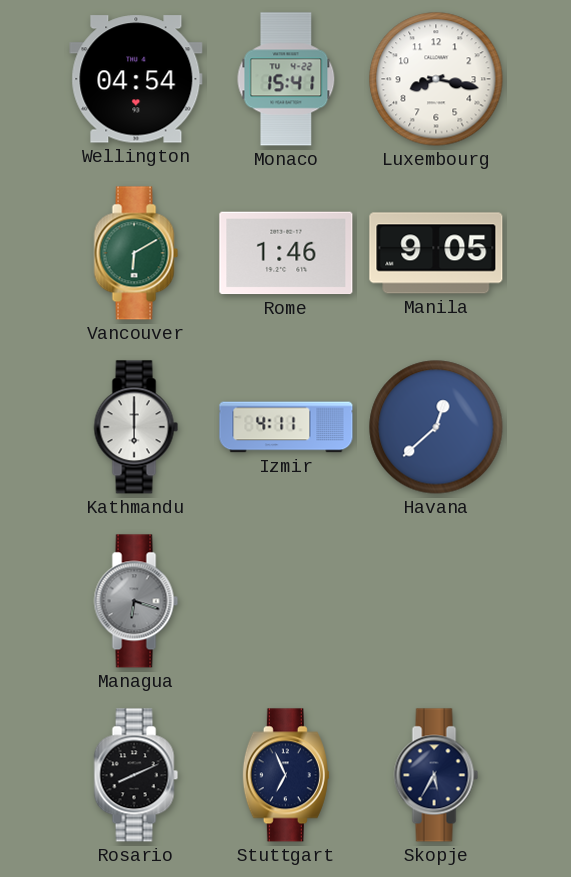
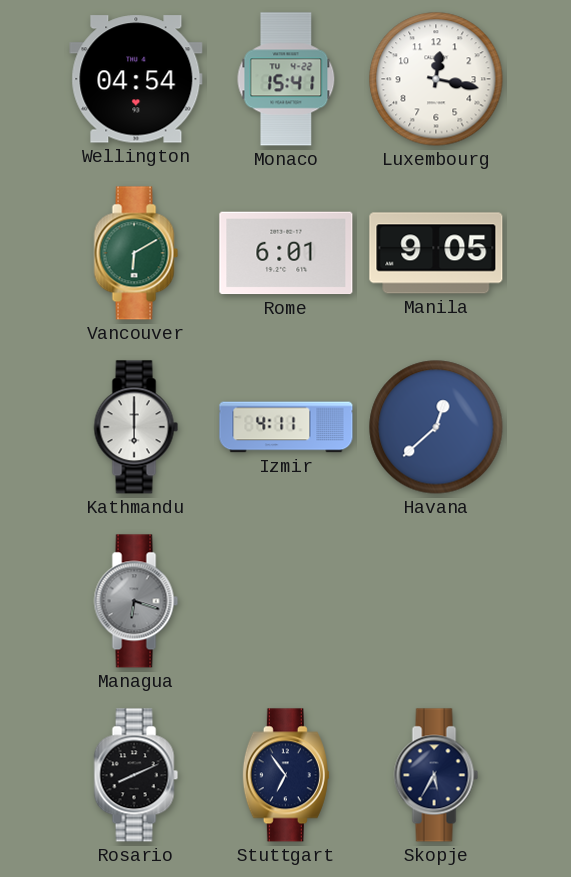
Luxembourg: 8:17 -> 12:17 (436, 79)
Rome: 1:46 -> 6:01 (286, 253)
Stuttgart: 6:56 -> 6:54 (286, 775)
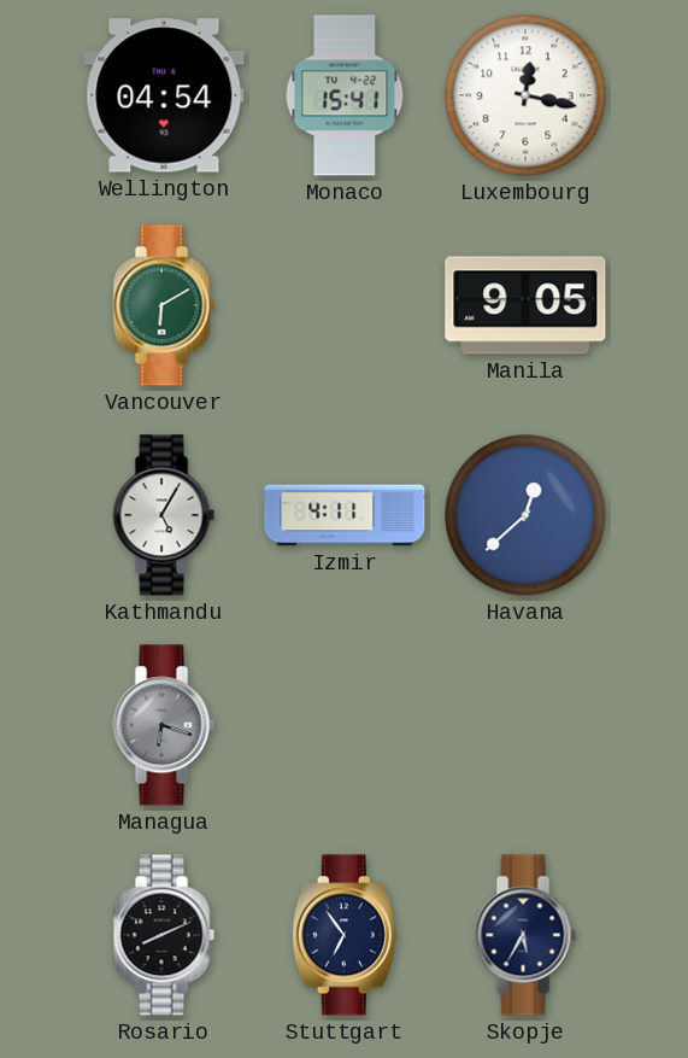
Rome: 6:01 -> none (286, 253)
Kathmandu: 6:00 -> 5:05 (164, 515)
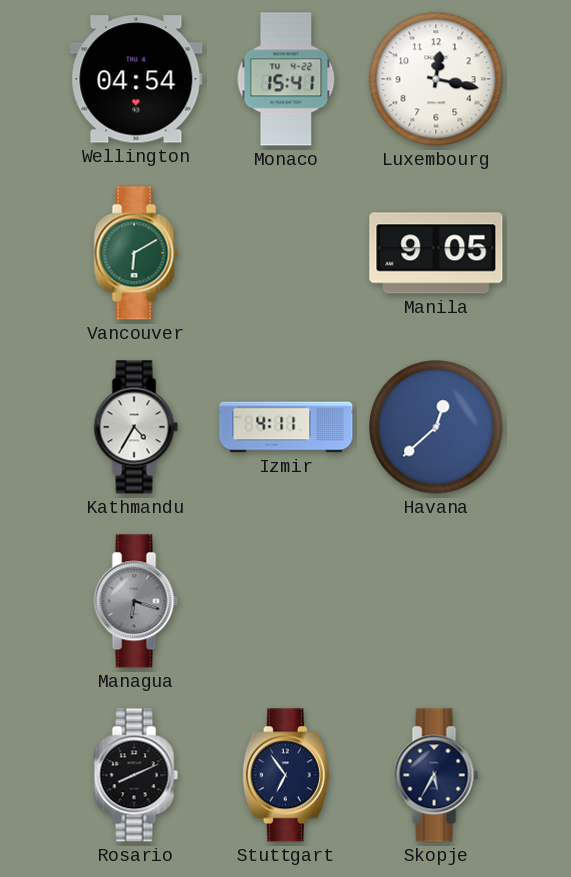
Kathmandu: 5:05 -> 4:35 (136, 427)
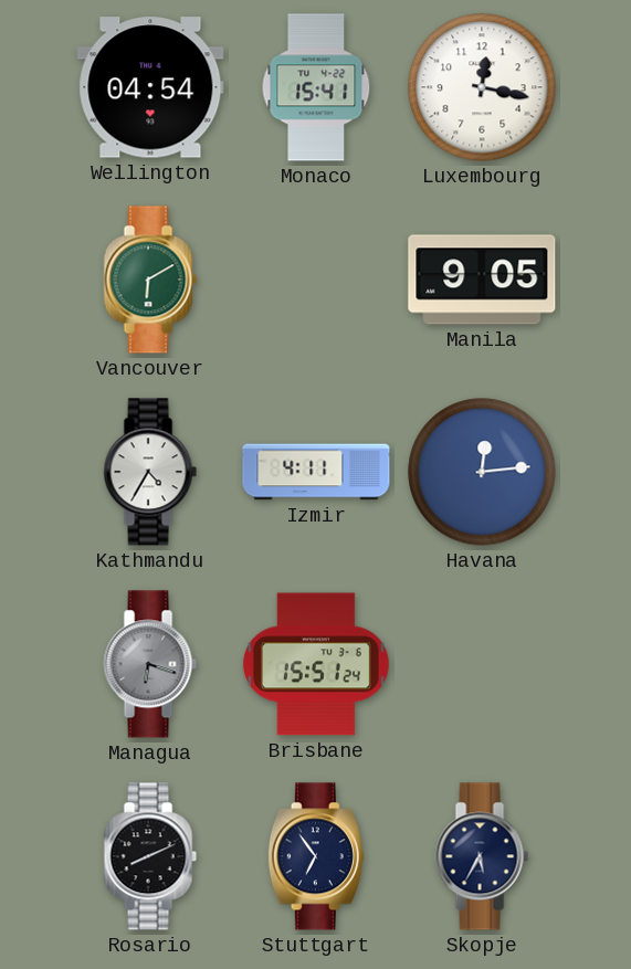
Havana: 12:38 -> 12:14 (482, 472)
Brisbane: none -> 15:51 (316, 664)
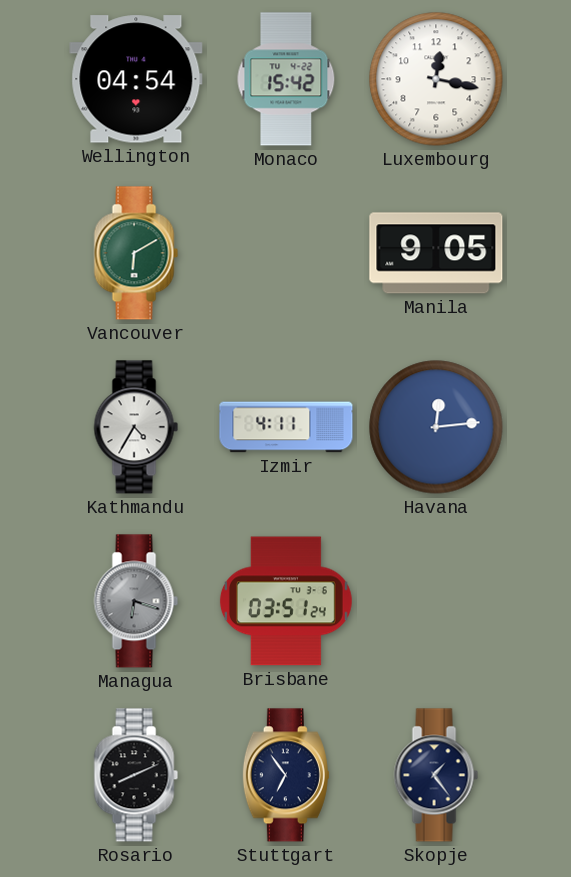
Monaco: 15:41 -> 15:42 (286, 79)
Brisbane: 15:51 -> 03:51 (286, 601)
Skopje: 5:35 -> 1:24 (436, 775)
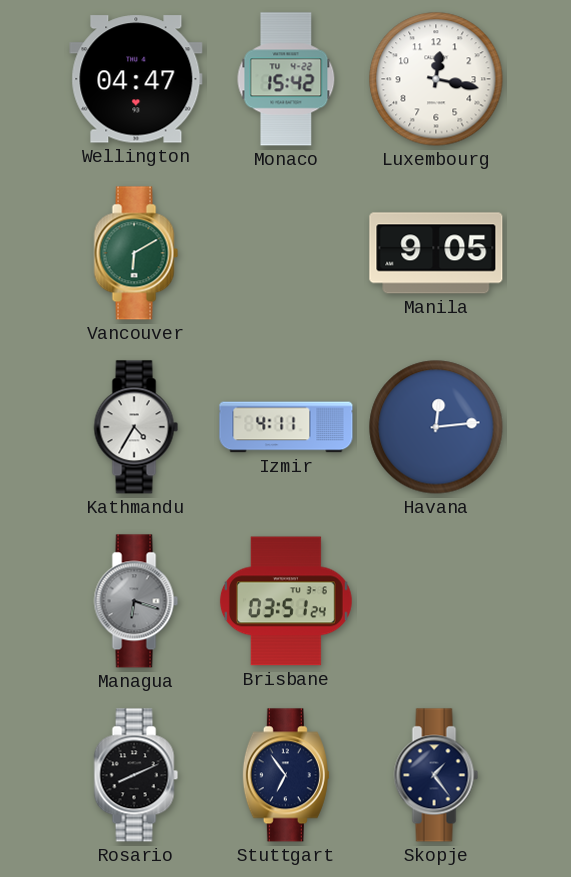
Wellington: 04:54 -> 04:47 (136, 79)
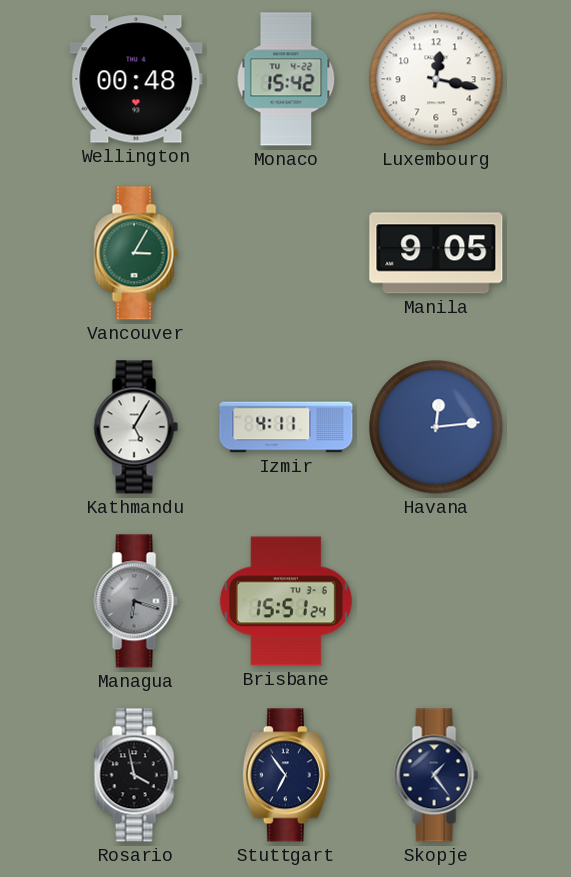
Wellington: 04:47 -> 00:48 (136, 79)
Vancouver: 6:10 -> 3:05 (136, 253)
Kathmandu: 4:35 -> 5:05 (136, 427)
Brisbane: 03:51 -> 15:51 (286, 601)
Rosario: 8:11 -> 3:58 (136, 775)
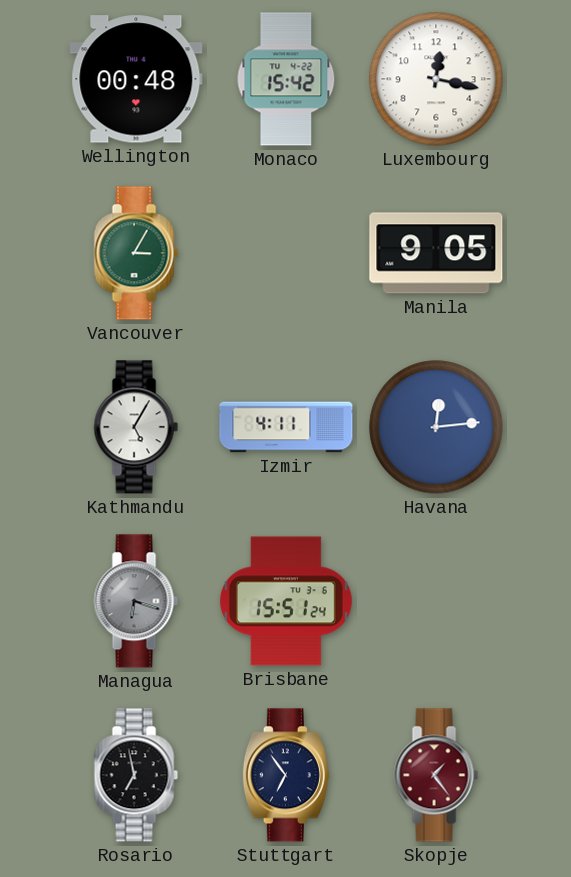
Rosario: 3:58 -> 6:58 (136, 775)
Skopje dial: navy -> burgundy (436, 775)
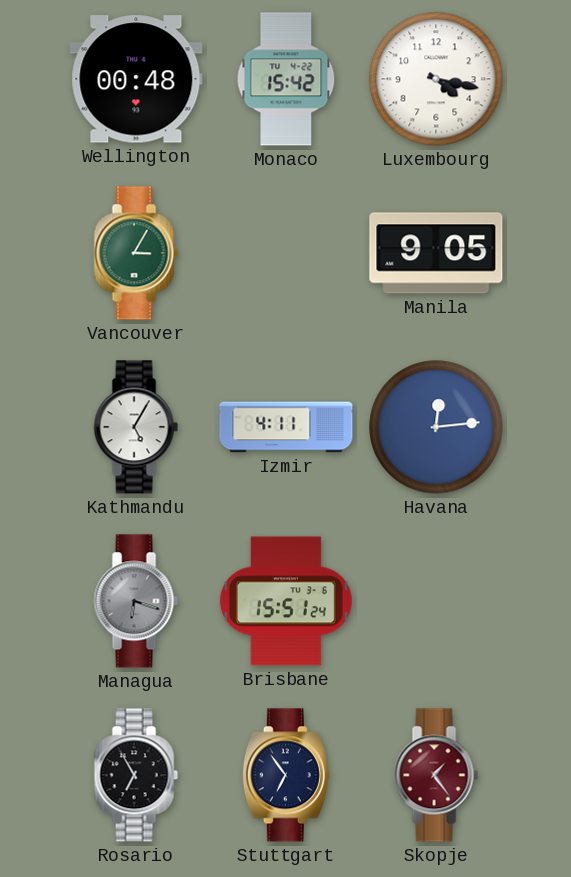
Luxembourg: 12:17 -> 4:17 (436, 79)
Rosario: 6:58 -> 6:55 (136, 775)
